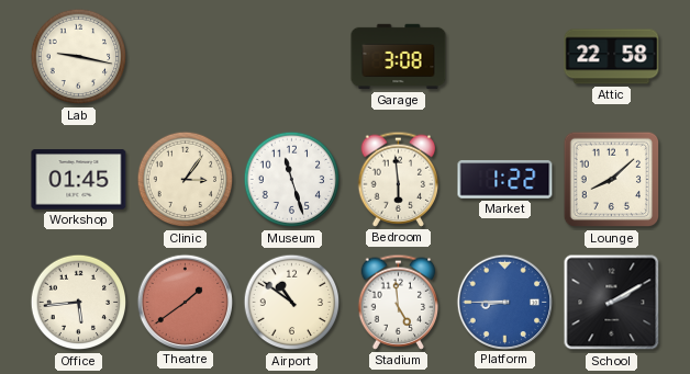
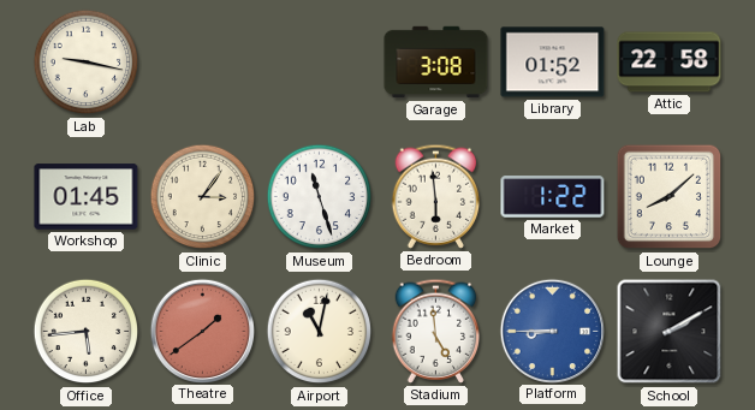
Library: none -> 01:52 (553, 63)
Airport: 10:51 -> 11:02 (320, 332)
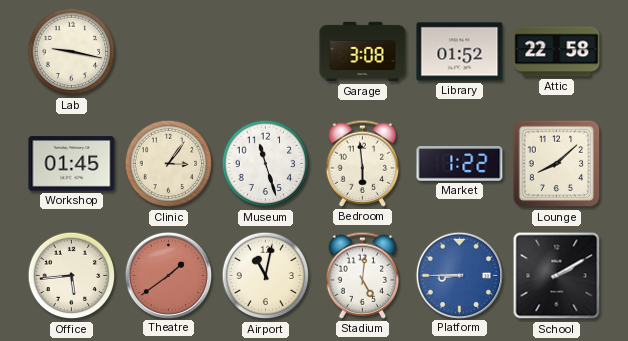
Stadium: 4:59 -> 5:01 (363, 275)
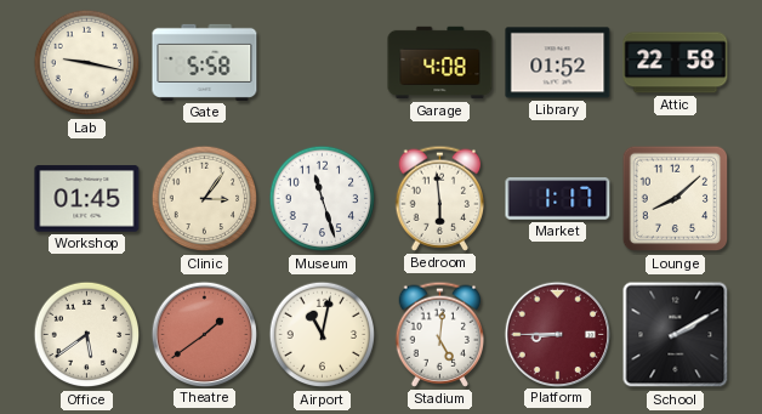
Gate: none -> 5:58 (205, 62)
Garage: 3:08 -> 4:08 (440, 63)
Market: 1:22 -> 1:17 (558, 199)
Office: 5:44 -> 5:39 (87, 335)
Platform dial: blue -> burgundy (557, 334)
